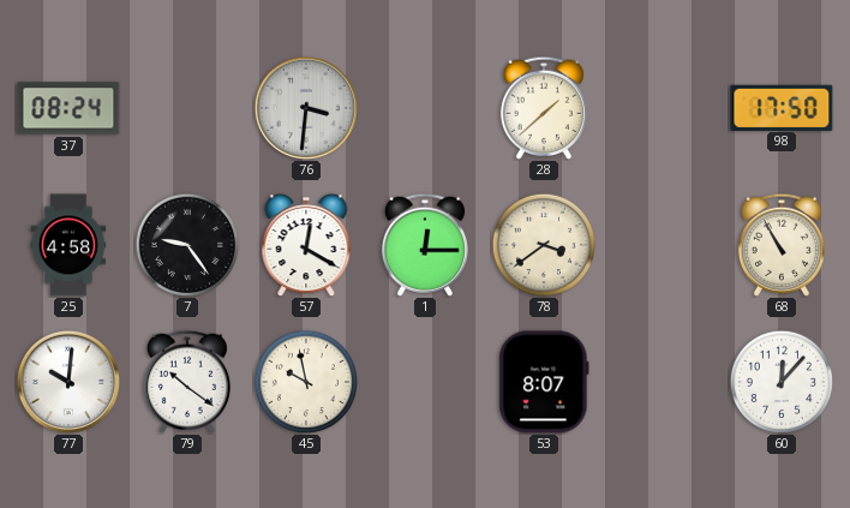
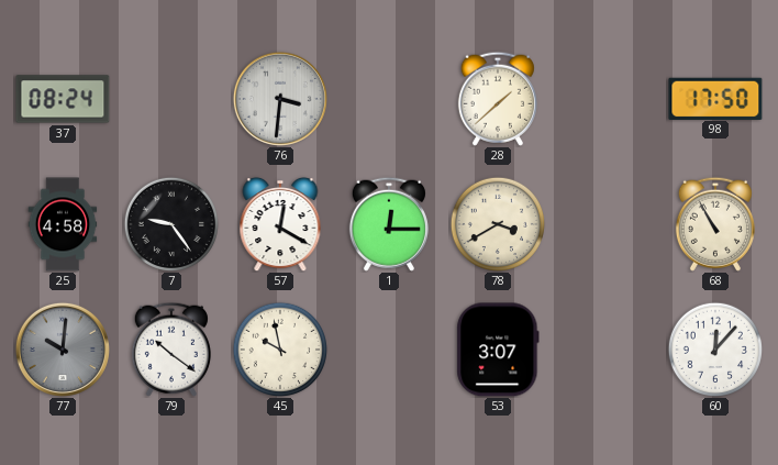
78: 3:39 -> 3:40 (497, 223)
77 dial: white -> grey (63, 350)
53: 8:07 -> 3:07 (498, 350)
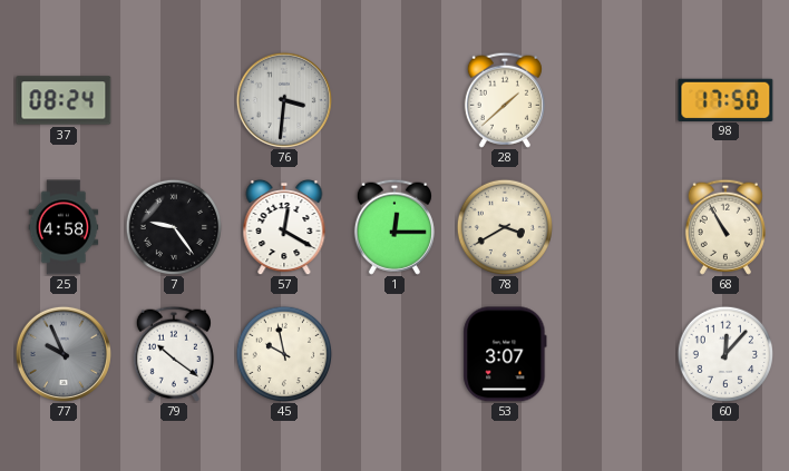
77: 10:01 -> 9:56 (64, 354)
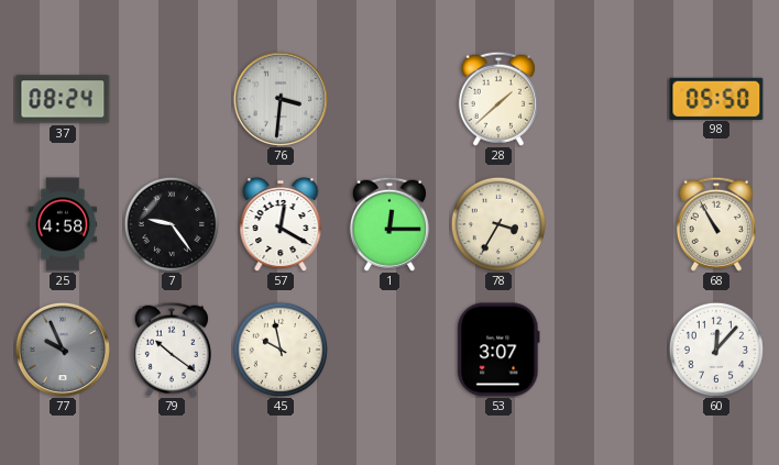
98: 17:50 -> 05:50 (716, 98)
78: 3:40 -> 3:35 (497, 223)
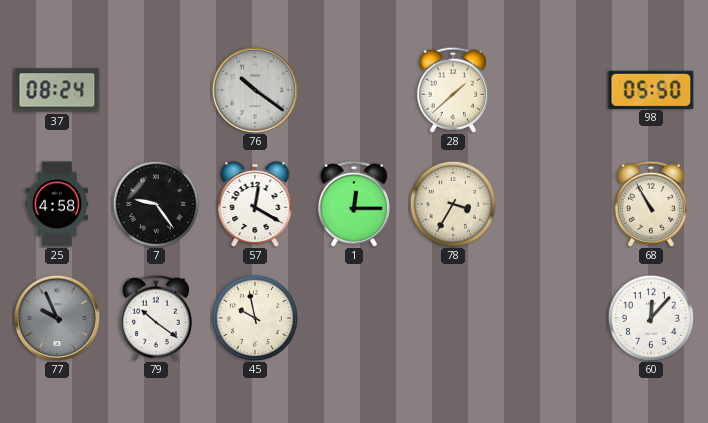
76: 3:31 -> 10:21 (255, 90)
53: 3:07 -> none (498, 350)
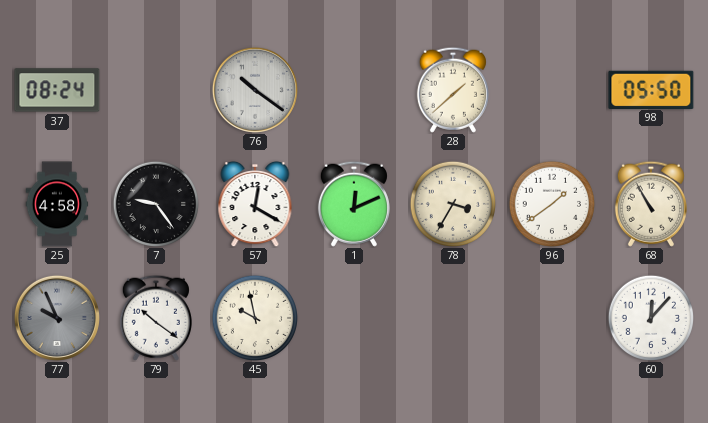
1: 12:15 -> 12:11 (354, 204)
96: none -> 1:39 (551, 203)
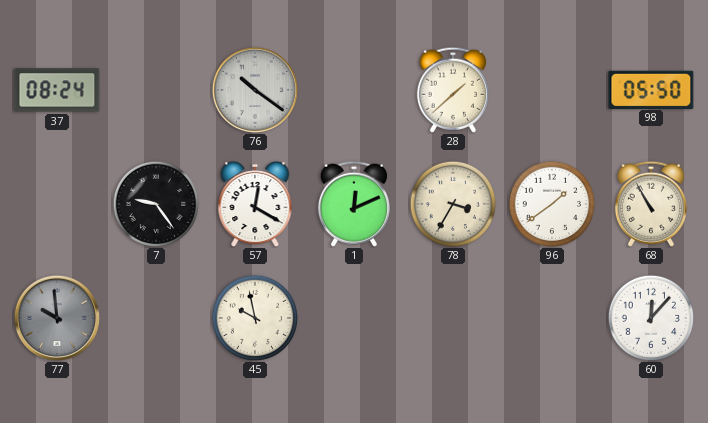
25: 4:58 -> none (57, 204)
77: 9:56 -> 9:59 (57, 318)
79: 10:21 -> none (156, 318)
